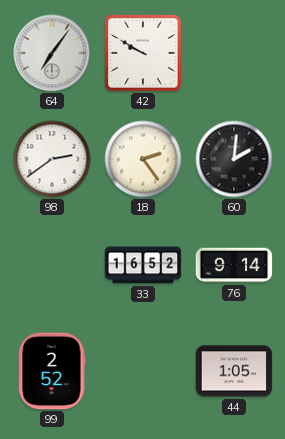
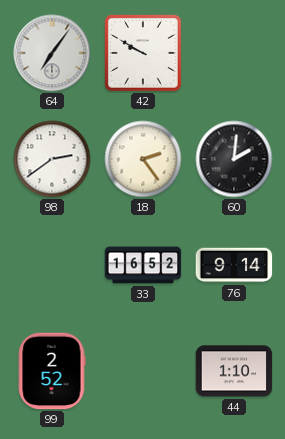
44: 1:05 -> 1:10 (234, 371)
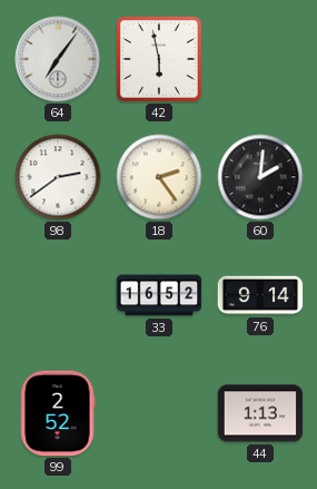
42: 9:50 -> 5:58 (159, 59)
44: 1:10 -> 1:13 (260, 413)
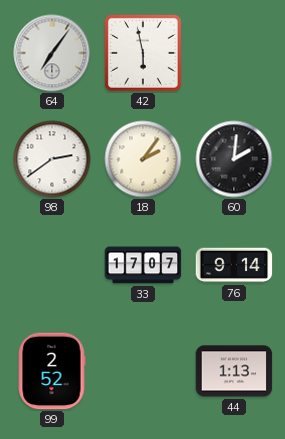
18: 2:24 -> 2:06 (143, 159)
33: 16:52 -> 17:07 (143, 265)
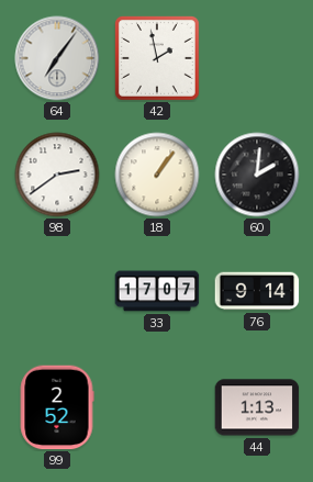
42: 5:58 -> 1:58 (157, 58)
18: 2:06 -> 1:06 (157, 175)
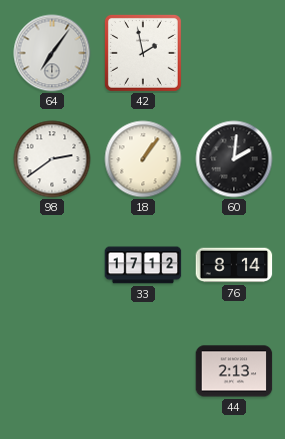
33: 17:07 -> 17:12 (143, 265)
76: 9:14 -> 8:14 (234, 265)
99: 2:52 -> none (57, 407)
44: 1:13 -> 2:13 (234, 371)
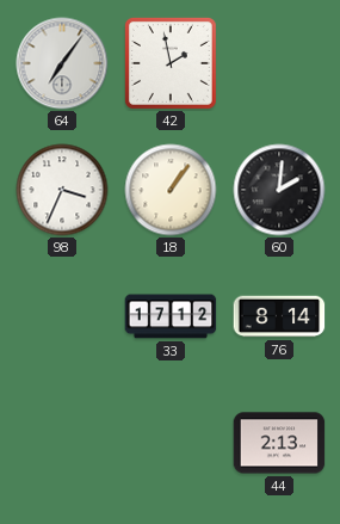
98: 2:39 -> 3:34 (62, 190)
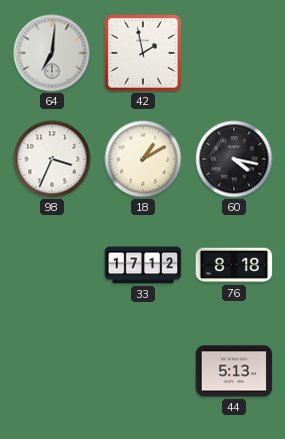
64: 7:06 -> 7:01 (52, 53)
18: 1:06 -> 1:10 (143, 159)
60: 2:01 -> 4:17 (234, 159)
76: 8:14 -> 8:18 (234, 265)
44: 2:13 -> 5:13 (234, 371)
